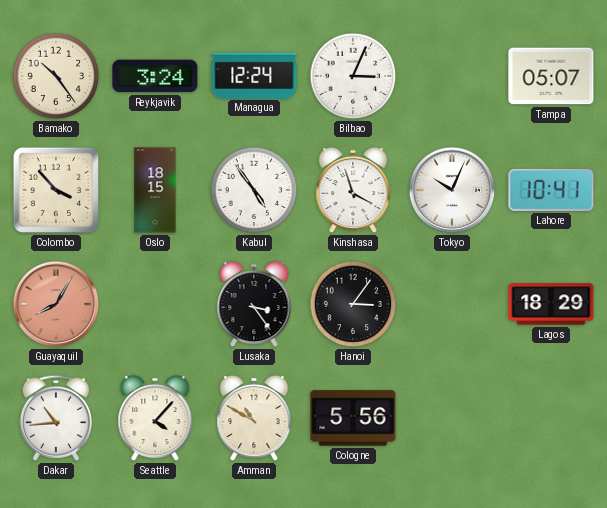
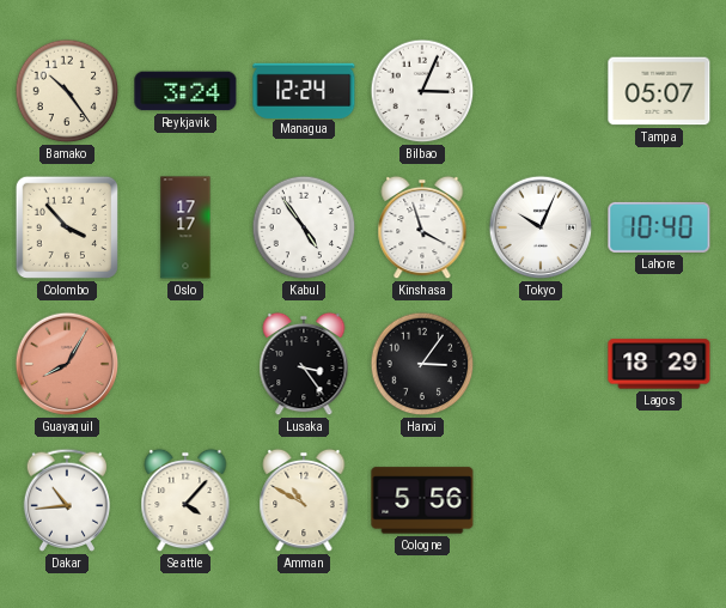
Oslo: 18:15 -> 17:17 (185, 227)
Lahore: 10:41 -> 10:40 (659, 227)
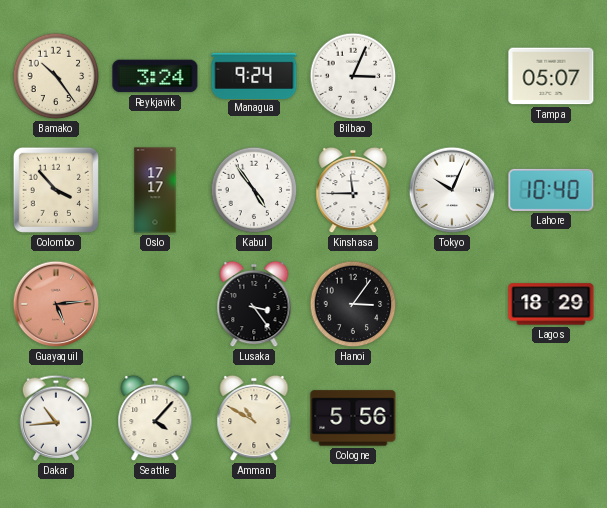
Managua: 12:24 -> 9:24 (254, 75)
Kinshasa: 3:57 -> 11:45 (353, 190)
Guayaquil: 8:05 -> 5:14 (56, 304)
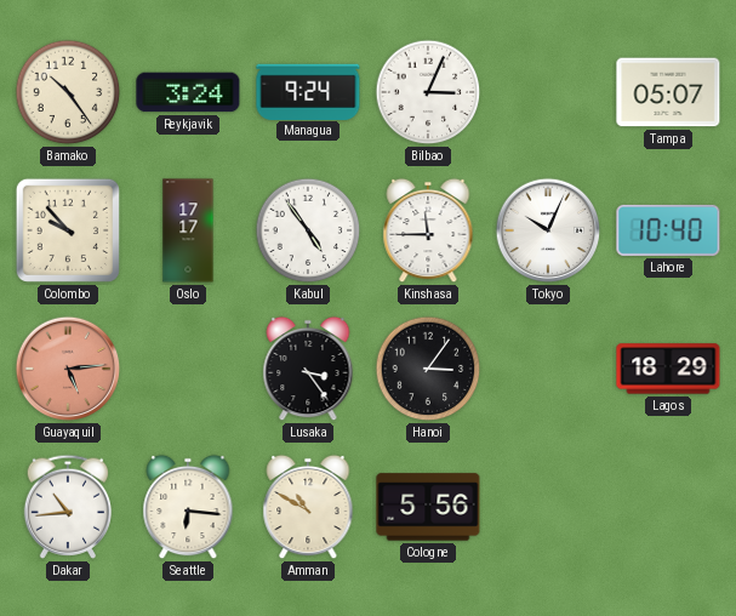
Colombo: 3:53 -> 9:53 (68, 230)
Seattle: 4:07 -> 6:16 (188, 507)
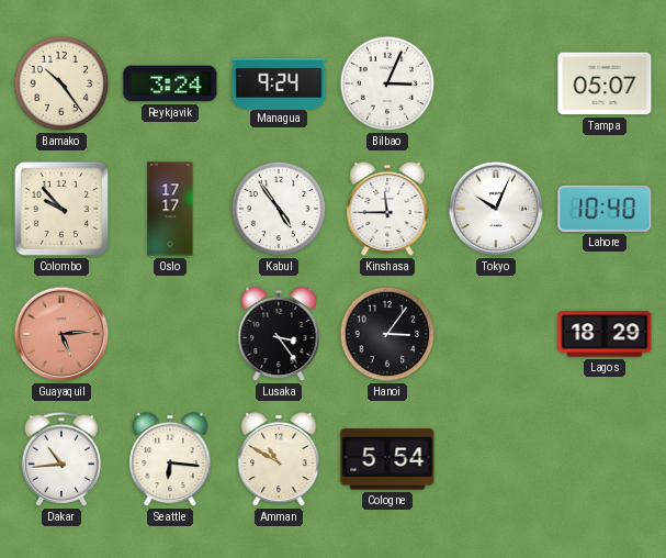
Cologne: 5:56 -> 5:54 (387, 459)
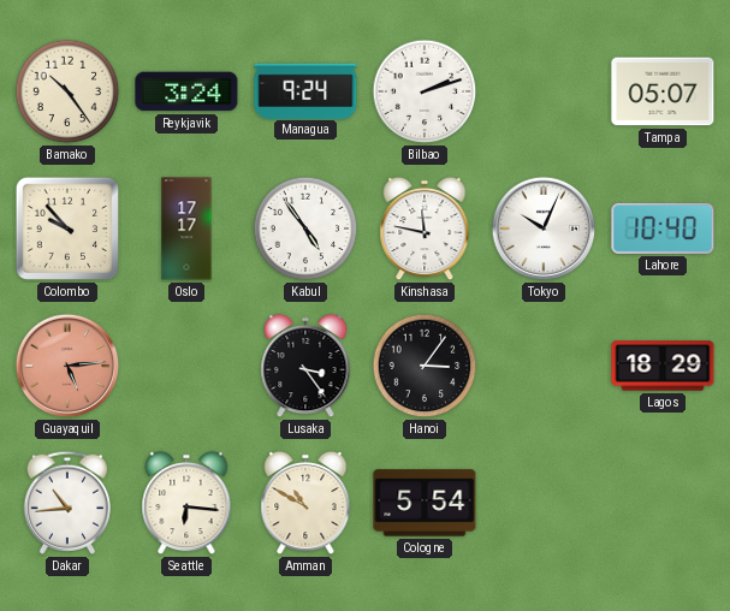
Bilbao: 3:04 -> 2:12 (425, 91)
Kinshasa: 11:45 -> 11:47 (425, 229)
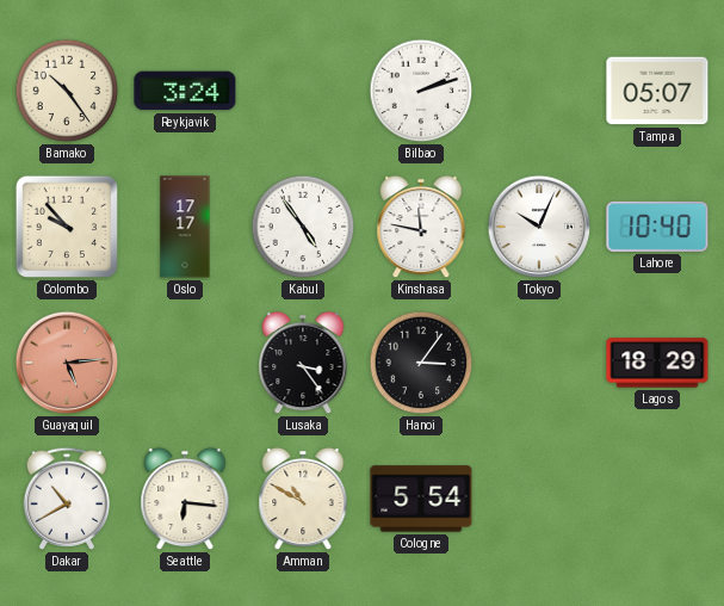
Managua: 9:24 -> none (305, 90)
Dakar: 10:44 -> 10:40 (66, 499)
